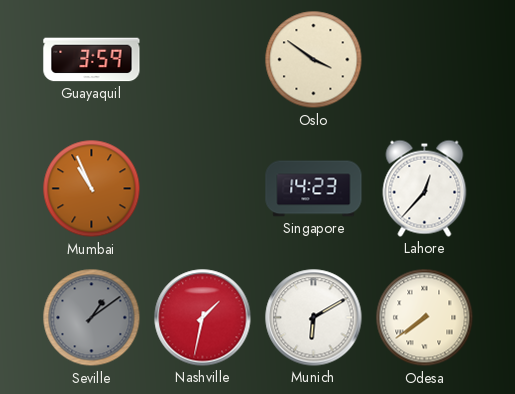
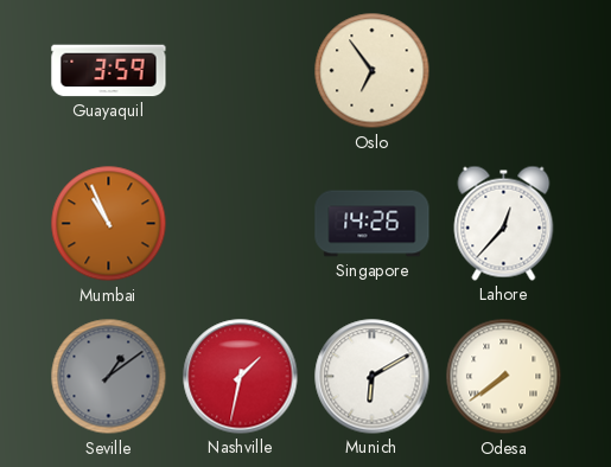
Oslo: 3:51 -> 6:54 (373, 71)
Singapore: 14:23 -> 14:26 (373, 224)
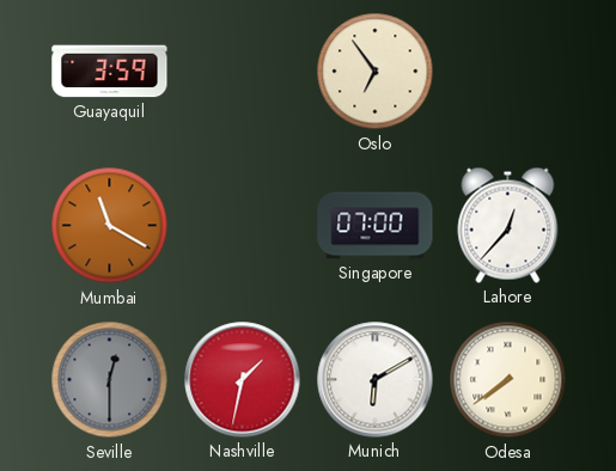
Mumbai: 10:56 -> 11:20 (110, 226)
Singapore: 14:26 -> 07:00 (376, 226)
Seville: 1:09 -> 12:30 (110, 380)
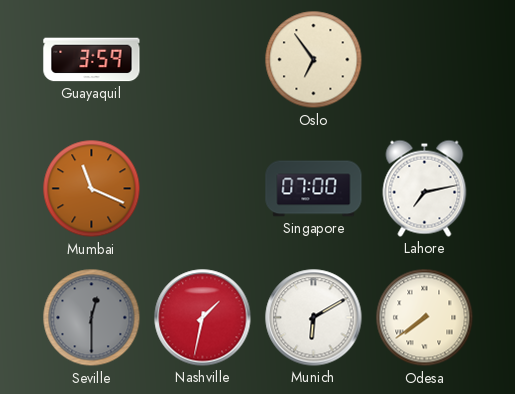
Mumbai: 11:20 -> 11:19 (92, 189)
Lahore: 12:37 -> 7:13 (425, 188)
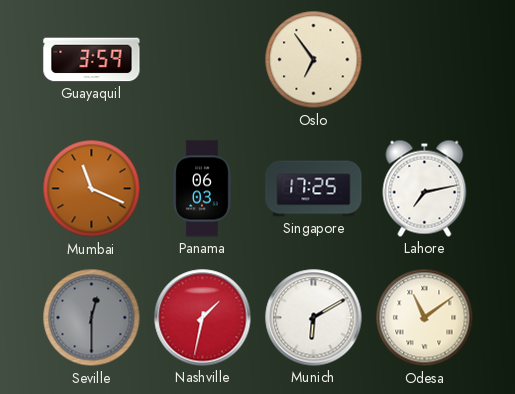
Panama: none -> 06:03 (202, 189)
Singapore: 07:00 -> 17:25 (314, 189)
Odesa: 7:39 -> 11:09 (425, 318)
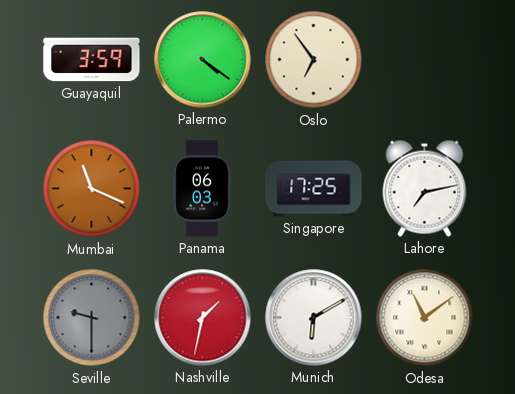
Palermo: none -> 4:21 (203, 60)
Seville: 12:30 -> 9:30 (92, 318)
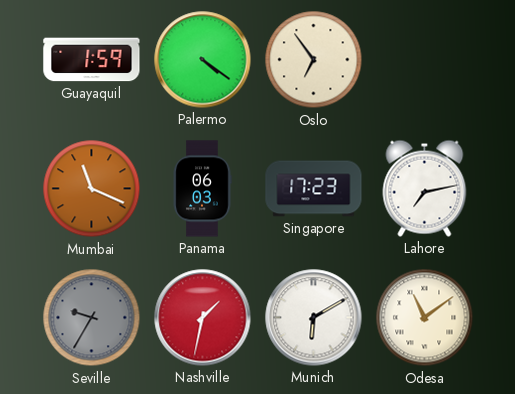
Guayaquil: 3:59 -> 1:59 (92, 60)
Singapore: 17:25 -> 17:23 (314, 189)
Seville: 9:30 -> 9:35 (92, 318)
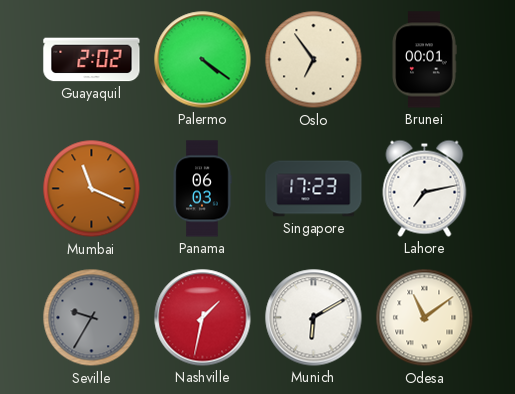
Guayaquil: 1:59 -> 2:02 (92, 60)
Brunei: none -> 00:01 (424, 60)
